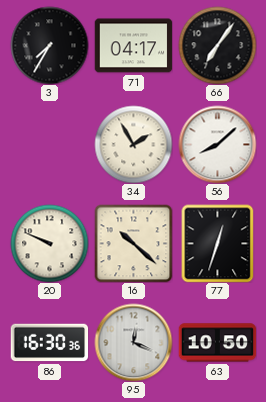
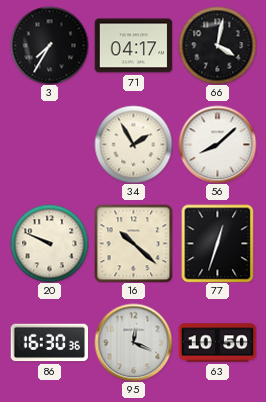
66: 7:06 -> 4:02 (217, 45)
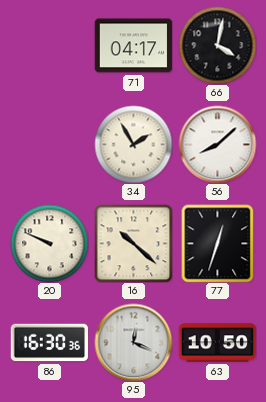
3: 7:35 -> none (49, 45)
